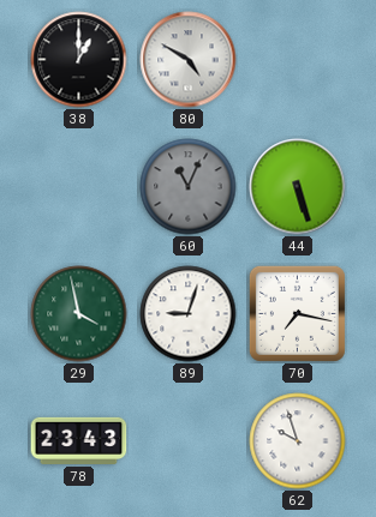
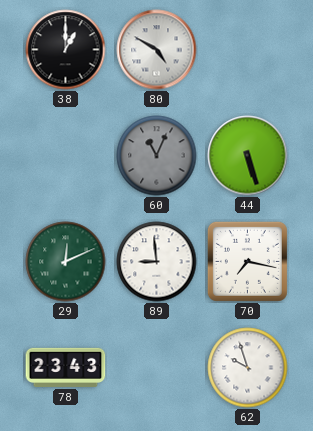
29: 3:58 -> 12:11 (66, 262)
89: 9:03 -> 8:59 (157, 262)
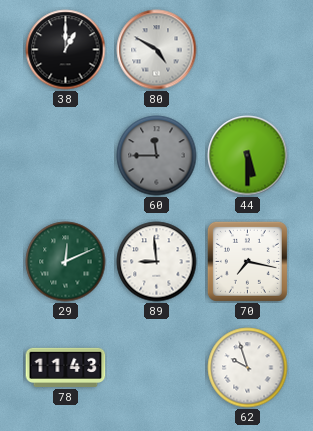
60: 11:04 -> 11:45 (157, 156)
44: 5:27 -> 5:30 (248, 156)
78: 23:43 -> 11:43 (66, 367)
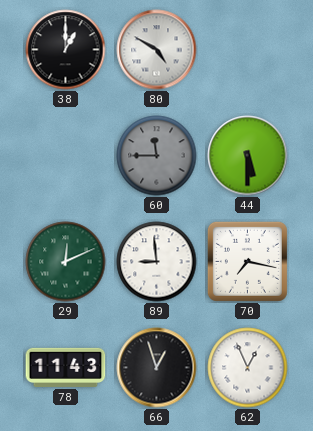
66: none -> 12:57 (157, 368)
62: 9:57 -> 12:56 (248, 368)
